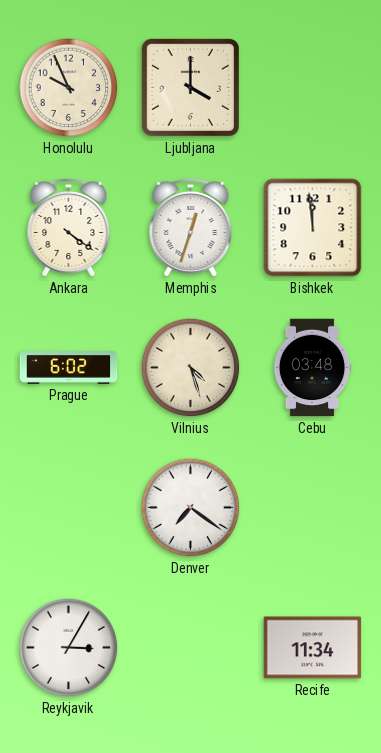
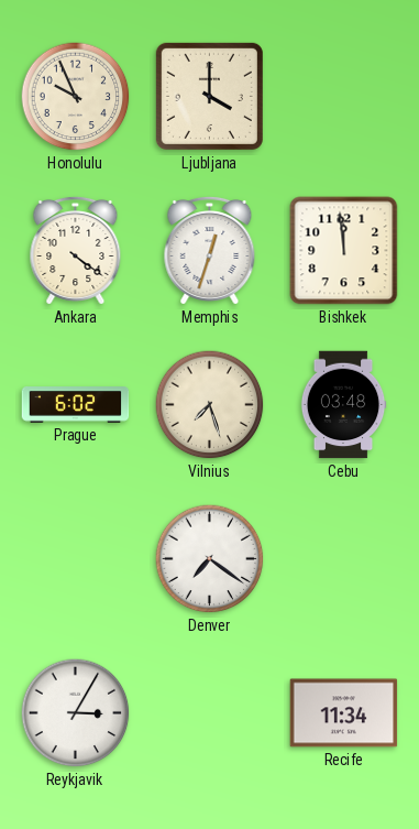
Vilnius: 4:27 -> 7:27 (210, 405)
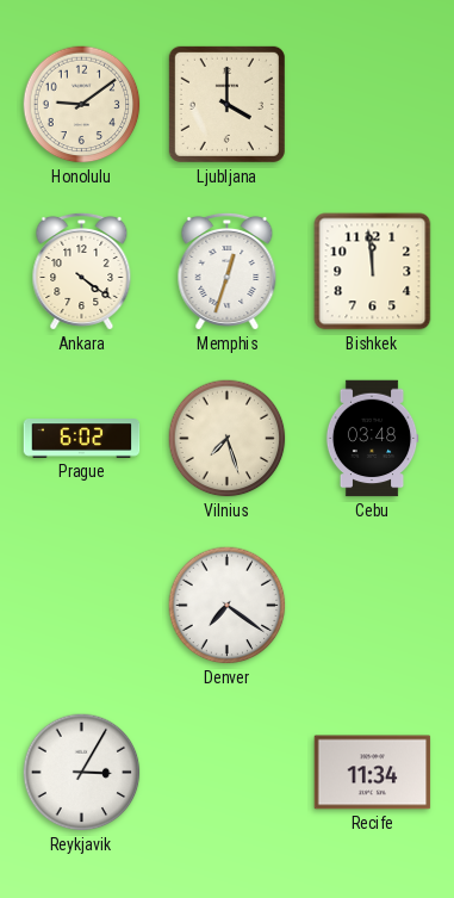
Honolulu: 9:56 -> 9:09 (82, 105)
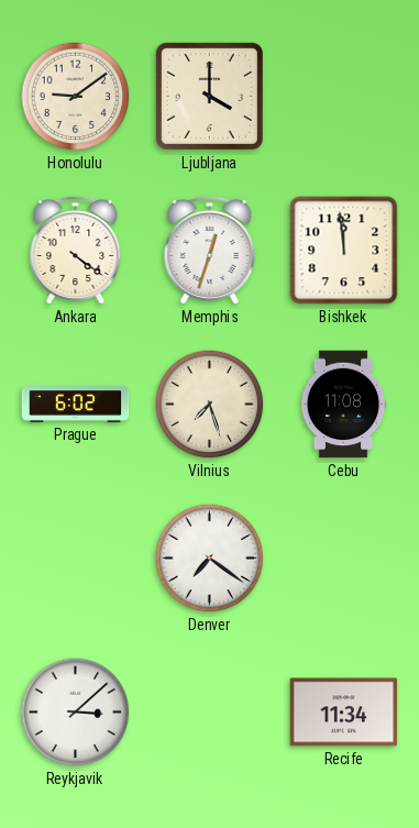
Cebu: 03:48 -> 11:08 (343, 405)
Reykjavik: 3:05 -> 3:08 (76, 713)
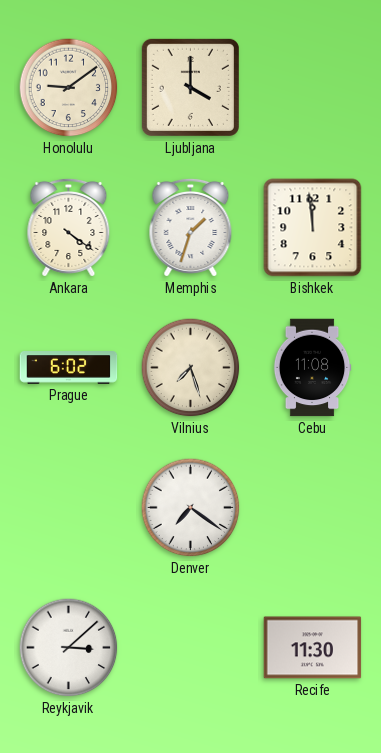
Memphis: 12:33 -> 1:33 (191, 227)
Recife: 11:34 -> 11:30 (313, 648)
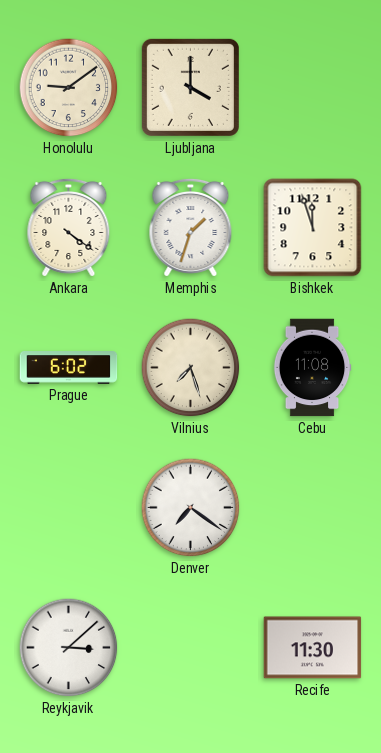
Bishkek: 11:59 -> 11:57 (313, 228)
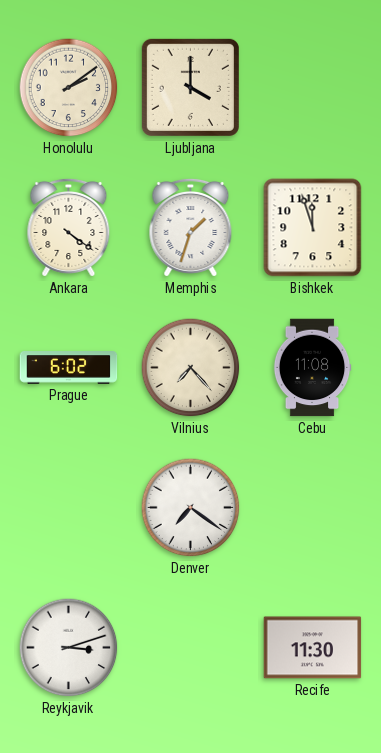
Honolulu: 9:09 -> 2:09 (69, 88)
Vilnius: 7:27 -> 7:23 (191, 368)
Reykjavik: 3:08 -> 3:12 (69, 648)
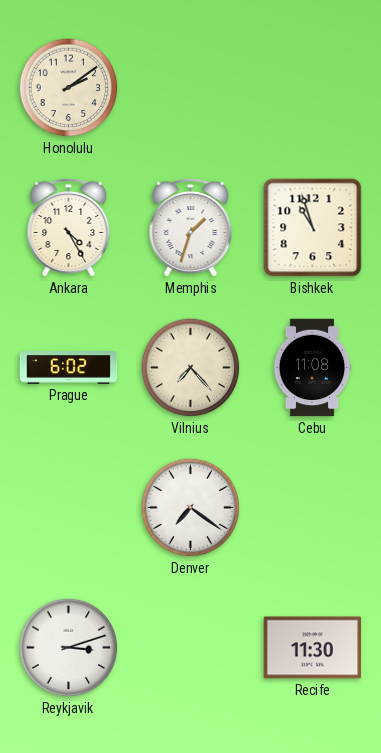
Ljubljana: 4:00 -> none (190, 87)
Ankara: 4:21 -> 4:25 (69, 227)
Bishkek: 11:57 -> 10:57 (313, 228)
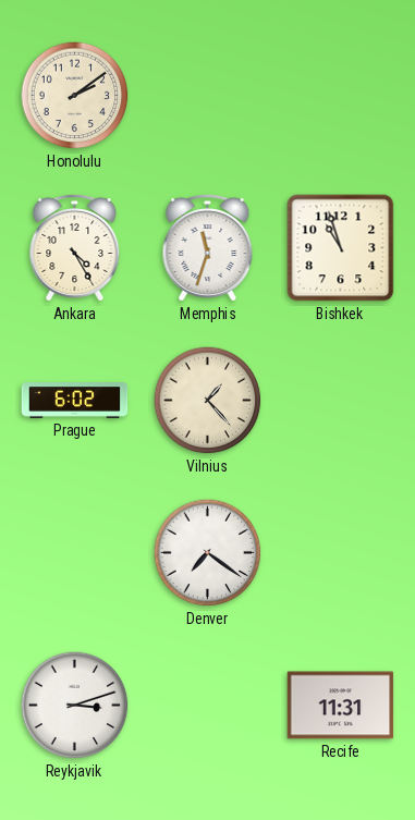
Memphis: 1:33 -> 11:33 (208, 247)
Vilnius: 7:23 -> 1:23 (208, 401)
Cebu: 11:08 -> none (312, 368)
Recife: 11:30 -> 11:31 (341, 706)
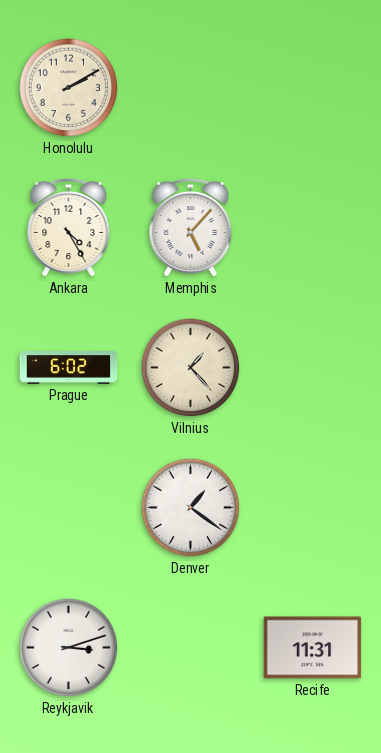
Honolulu: 2:09 -> 2:10 (69, 88)
Memphis: 11:33 -> 5:07 (191, 227)
Bishkek: 10:57 -> none (341, 248)
Denver: 7:21 -> 1:21 (191, 508)
